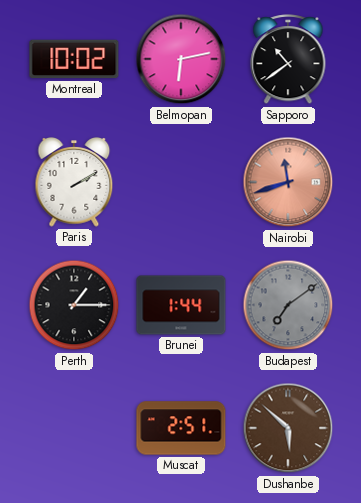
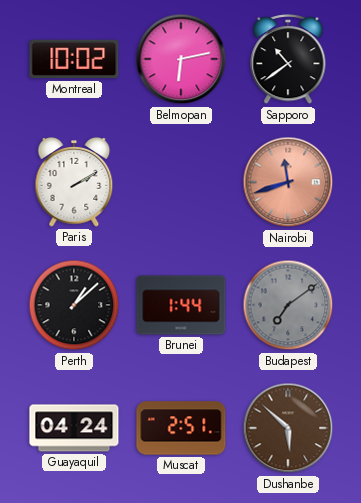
Perth: 1:15 -> 1:08 (74, 305)
Guayaquil: none -> 04:24 (74, 428)
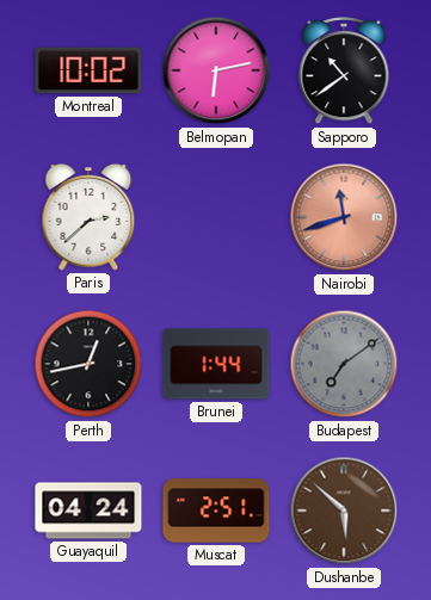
Paris: 2:10 -> 2:38 (88, 218)
Perth: 1:08 -> 12:43 (88, 364)
